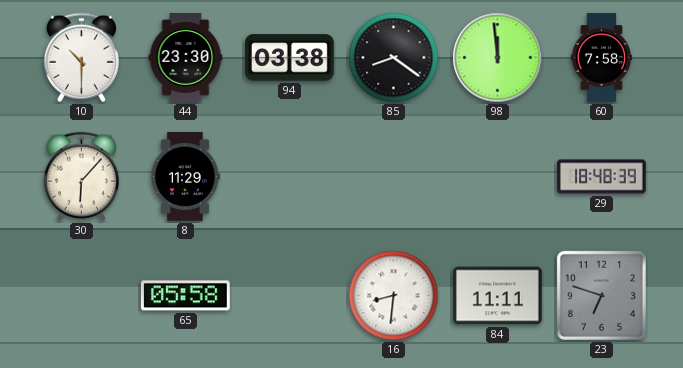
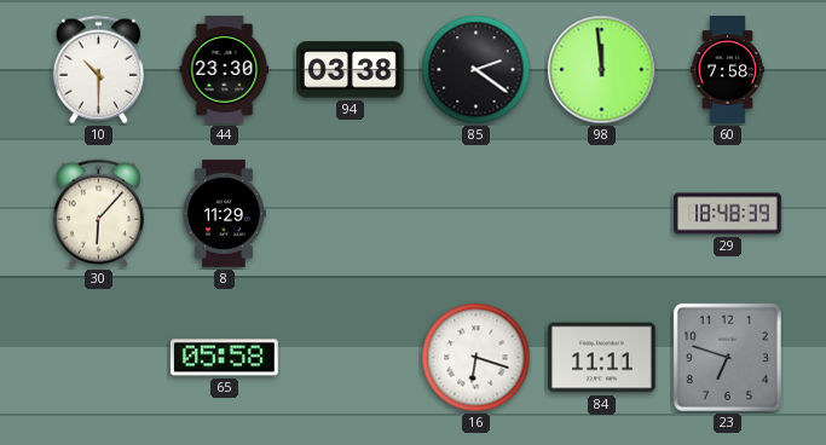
85: 8:21 -> 2:21 (476, 70)
16: 8:31 -> 6:18 (476, 358)
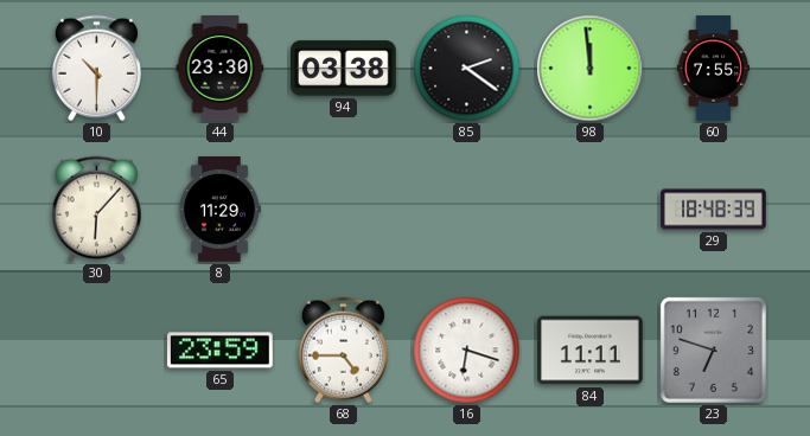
60: 7:58 -> 7:55 (713, 69)
65: 05:58 -> 23:59 (219, 351)
68: none -> 4:45 (343, 351)
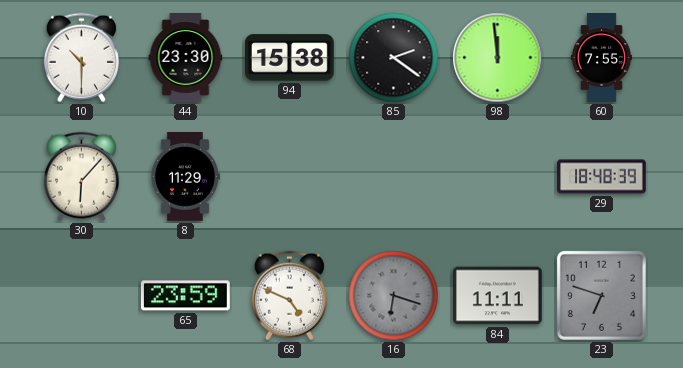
94: 03:38 -> 15:38 (290, 58)
68: 4:45 -> 4:49 (289, 296)
16 dial: white -> grey (394, 296)
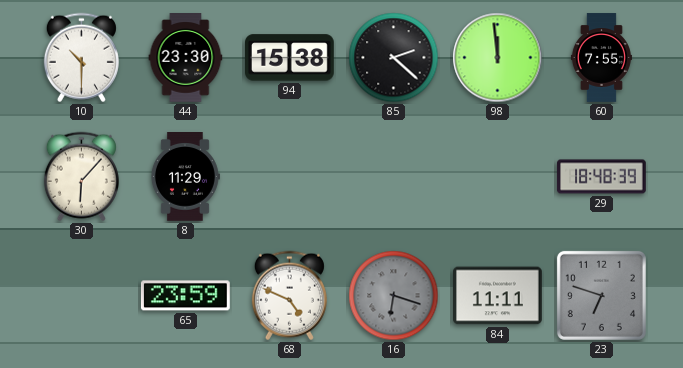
85: 2:21 -> 2:22 (394, 58)
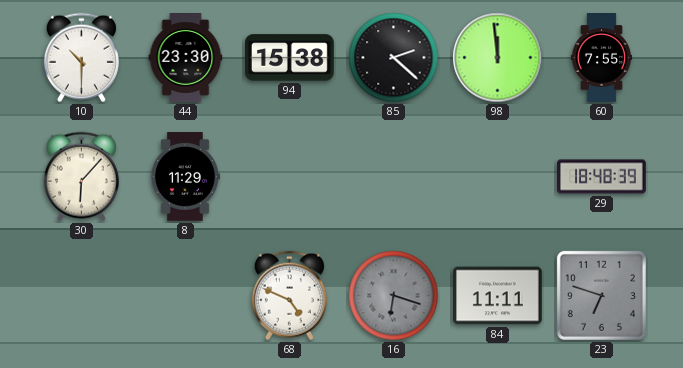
65: 23:59 -> none (185, 296)
